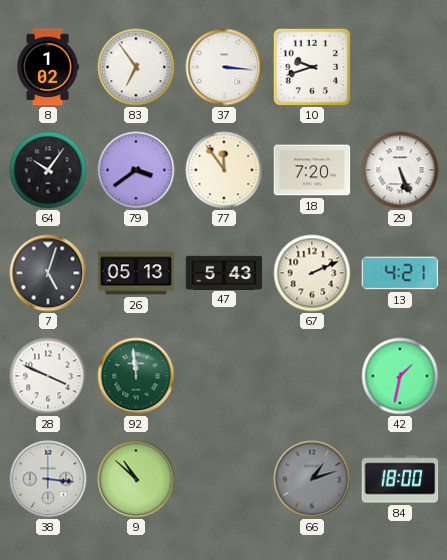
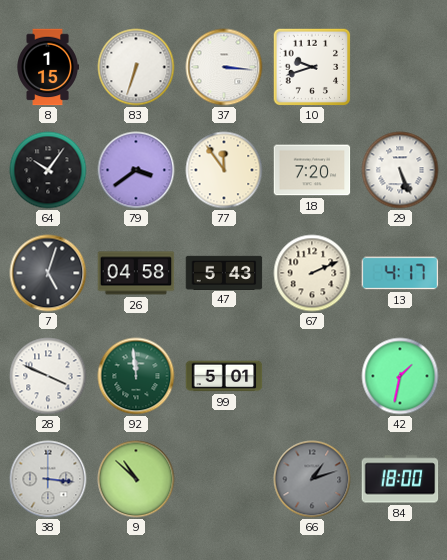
8: 1:02 -> 1:15 (47, 67)
83: 6:54 -> 6:33 (136, 67)
26: 05:13 -> 04:58 (136, 273)
13: 4:21 -> 4:17 (400, 273)
99: none -> 5:01 (224, 376)
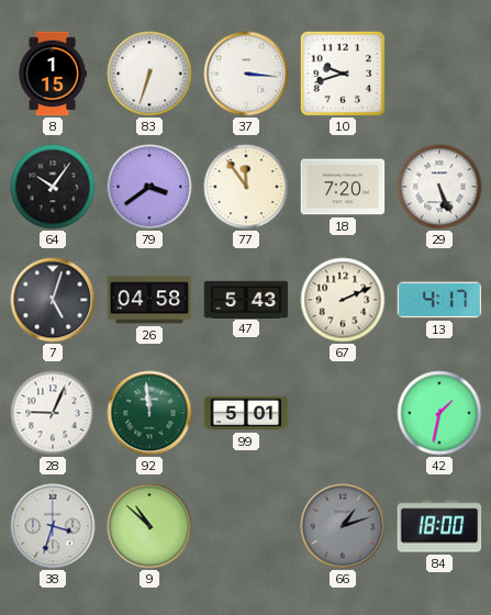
28: 3:49 -> 9:04 (53, 413)
38: 3:16 -> 3:33 (53, 526)
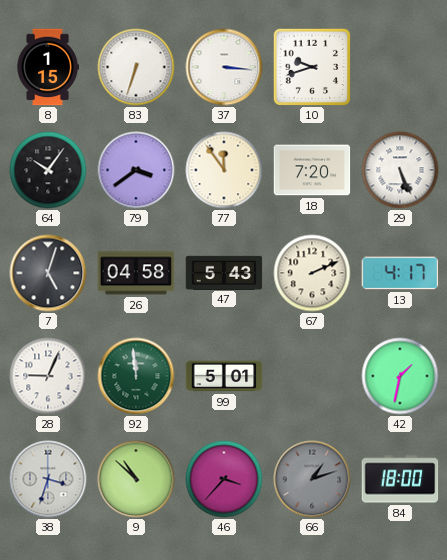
46: none -> 3:37 (224, 479)
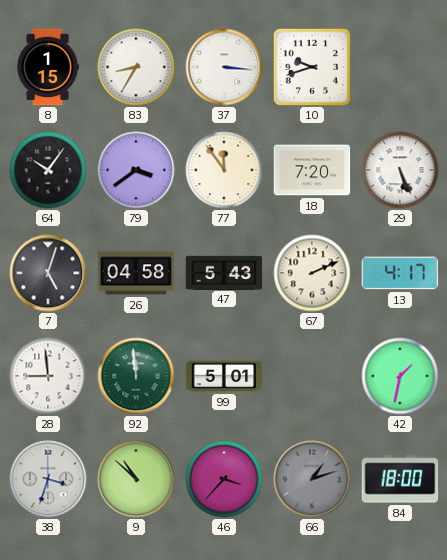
83: 6:33 -> 8:35 (136, 67)
28: 9:04 -> 8:59 (48, 376)
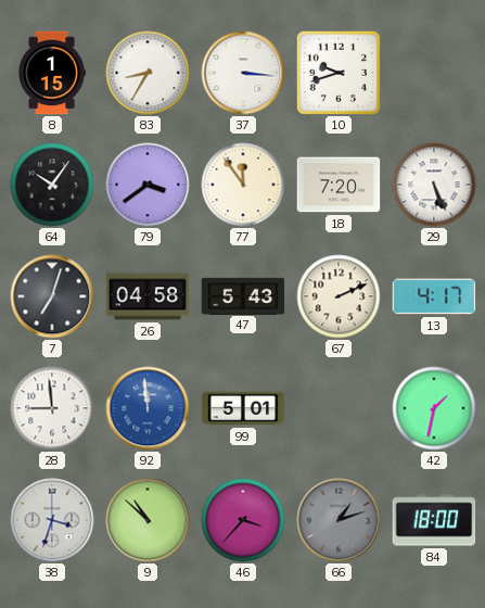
7: 5:03 -> 7:03 (52, 296)
92 dial: green -> blue (148, 408)
